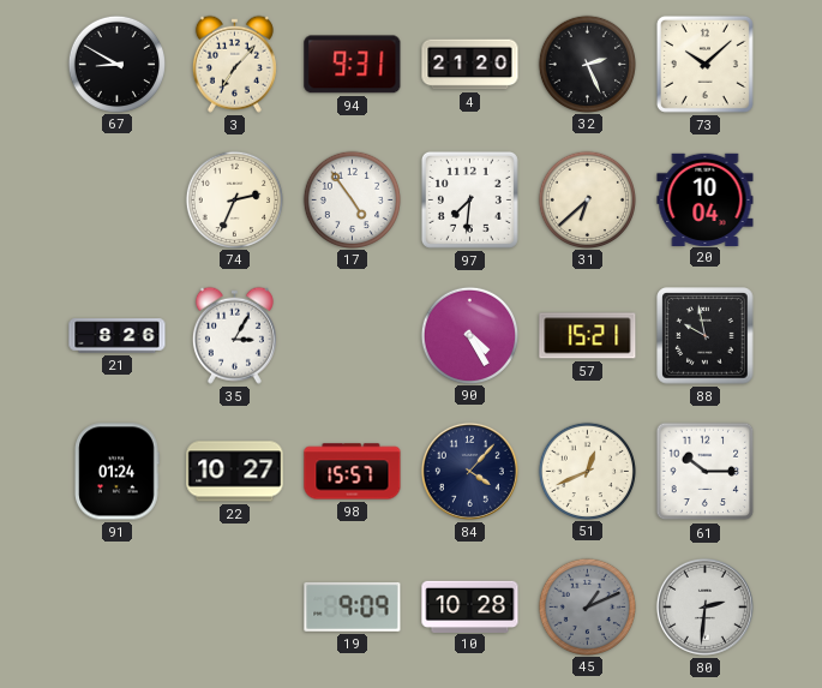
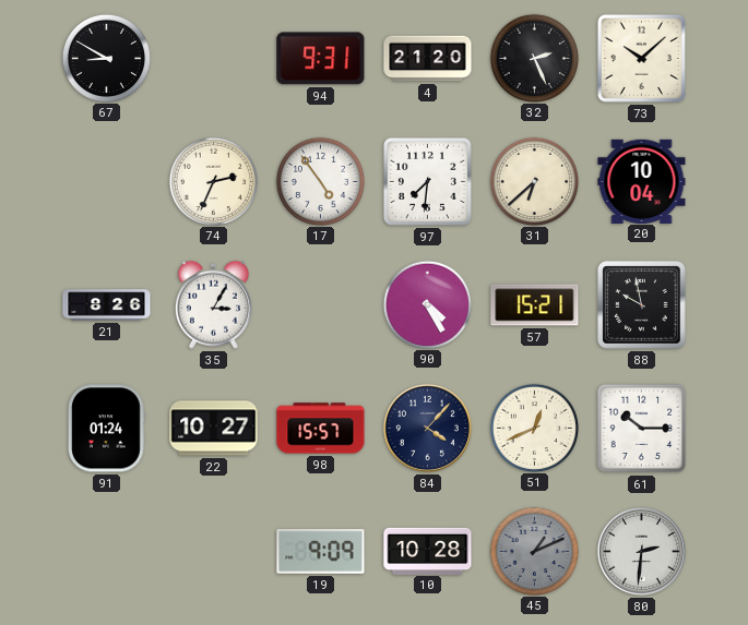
3: 7:07 -> none (234, 64)
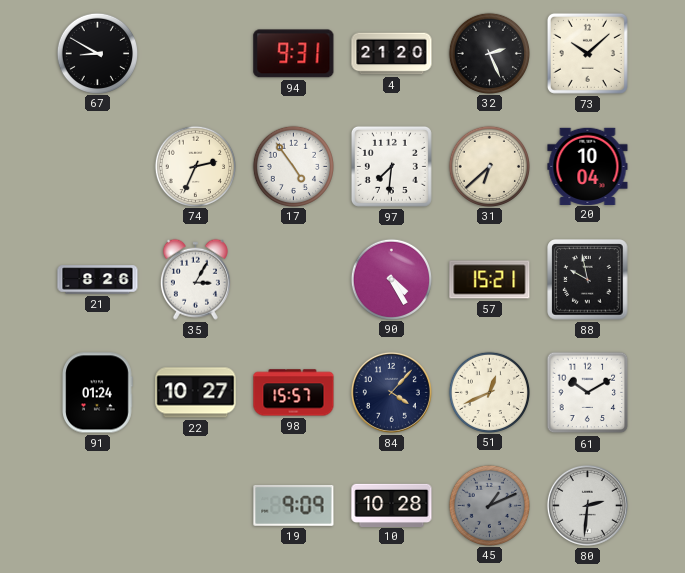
61: 10:15 -> 10:10 (588, 393)
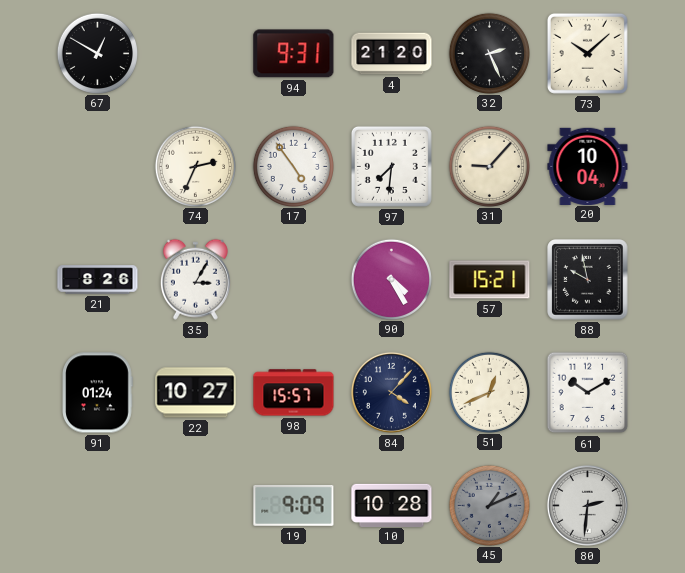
67: 8:50 -> 12:50 (97, 53)
31: 6:38 -> 9:07 (489, 166)
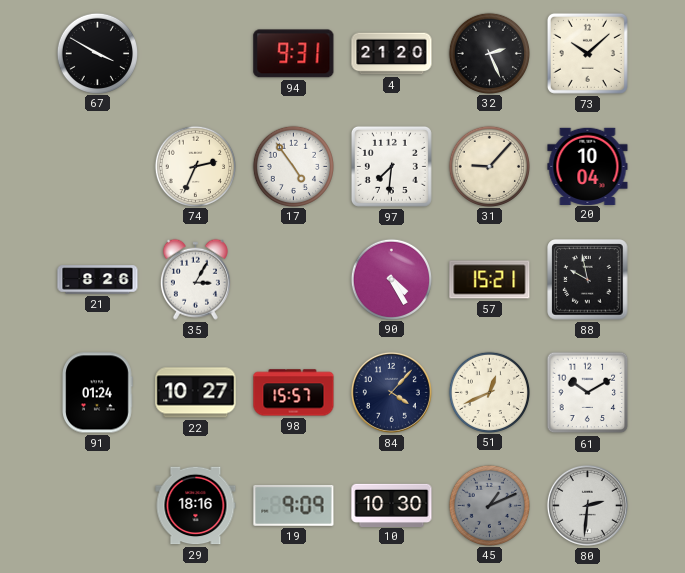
67: 12:50 -> 3:50 (97, 53)
29: none -> 18:16 (196, 506)
10: 10:28 -> 10:30 (392, 505)
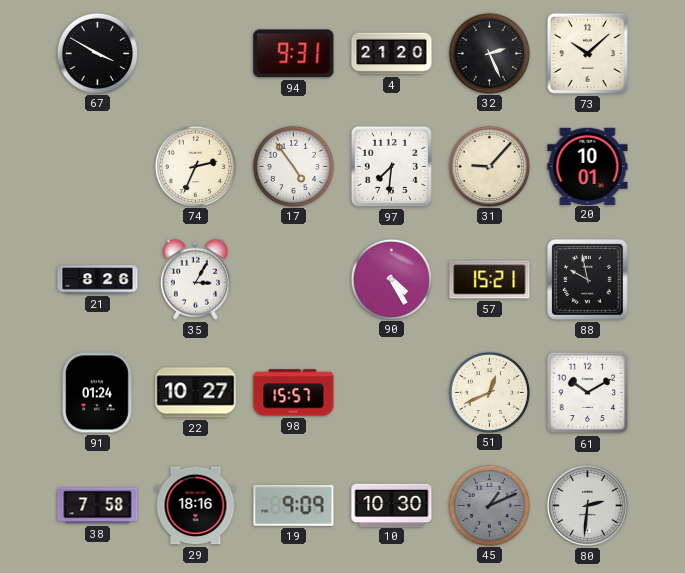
20: 10:04 -> 10:01 (588, 166)
84: 4:07 -> none (391, 392)
38: none -> 7:58 (98, 506)
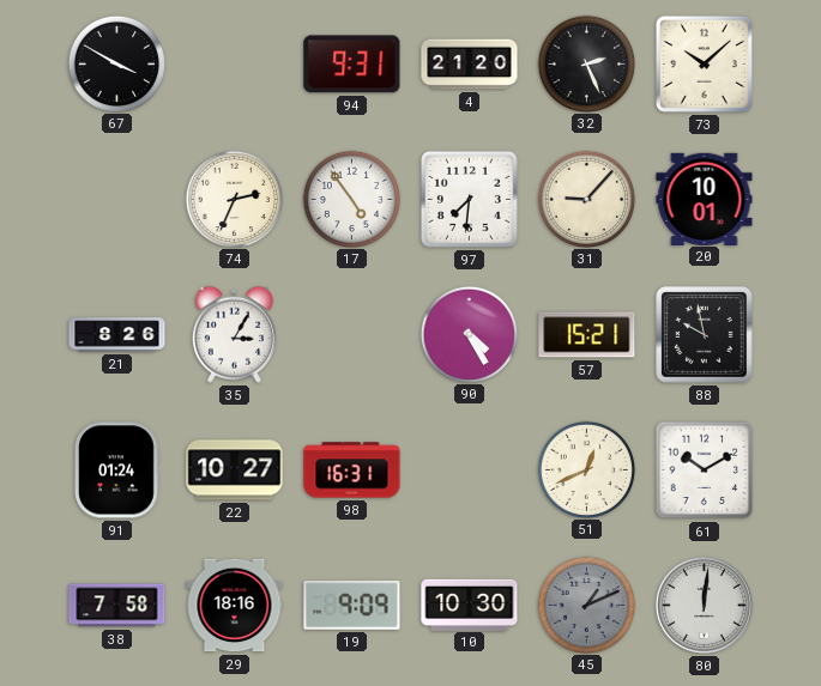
98: 15:57 -> 16:31 (352, 471)
80: 2:31 -> 12:01 (704, 605)
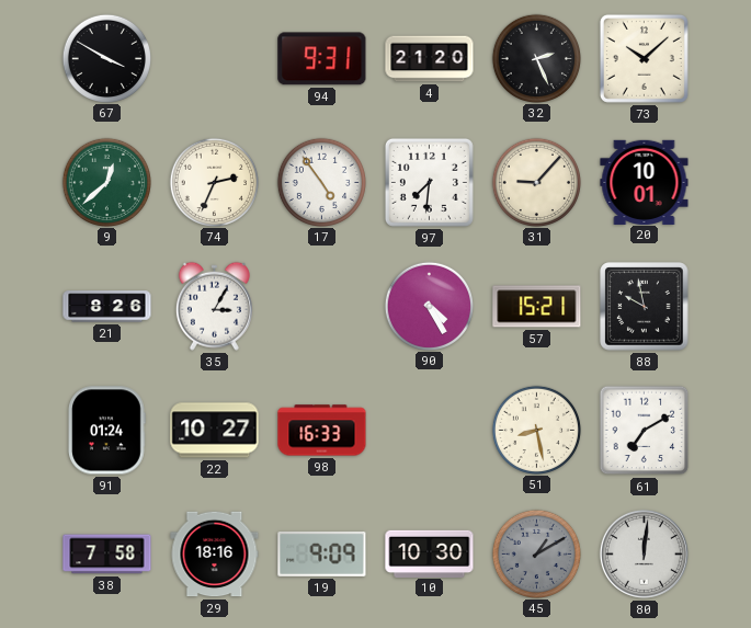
9: none -> 12:38 (106, 182)
98: 16:31 -> 16:33 (322, 431)
51: 12:41 -> 8:28 (536, 430)
61: 10:10 -> 7:10 (645, 431)
45: 1:11 -> 1:10 (536, 553)
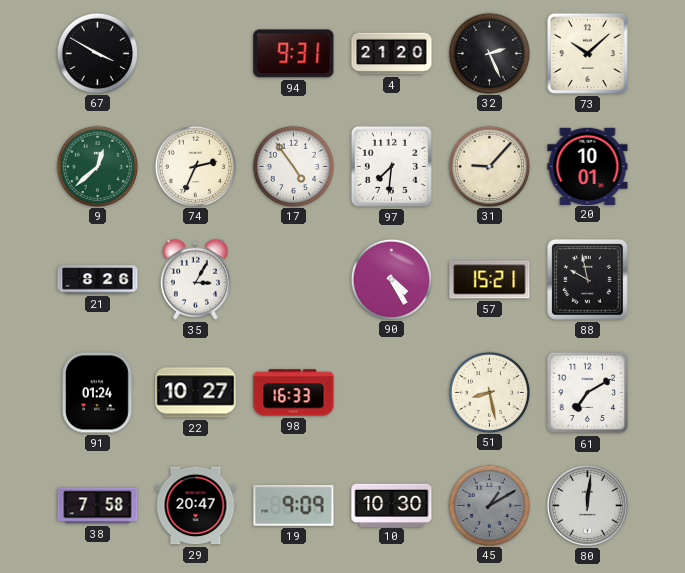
29: 18:16 -> 20:47 (196, 506)
